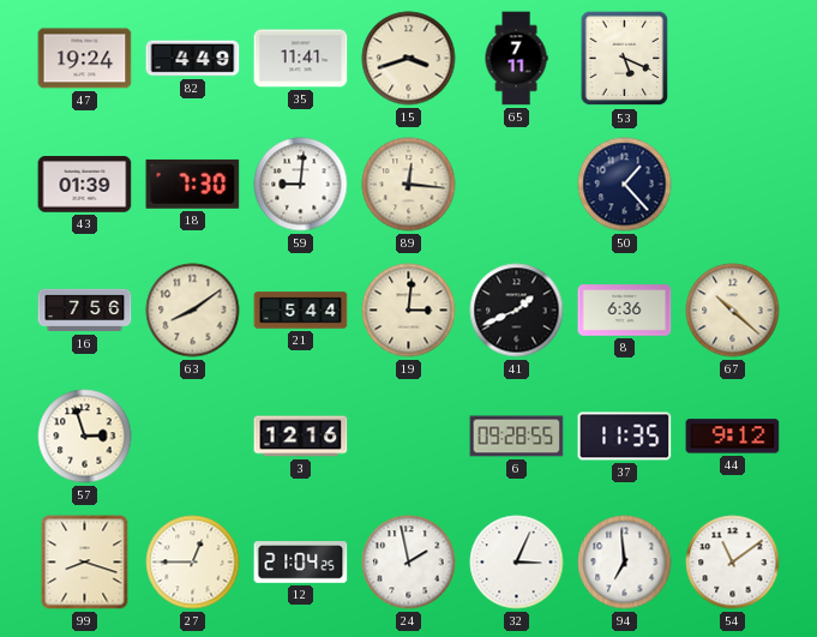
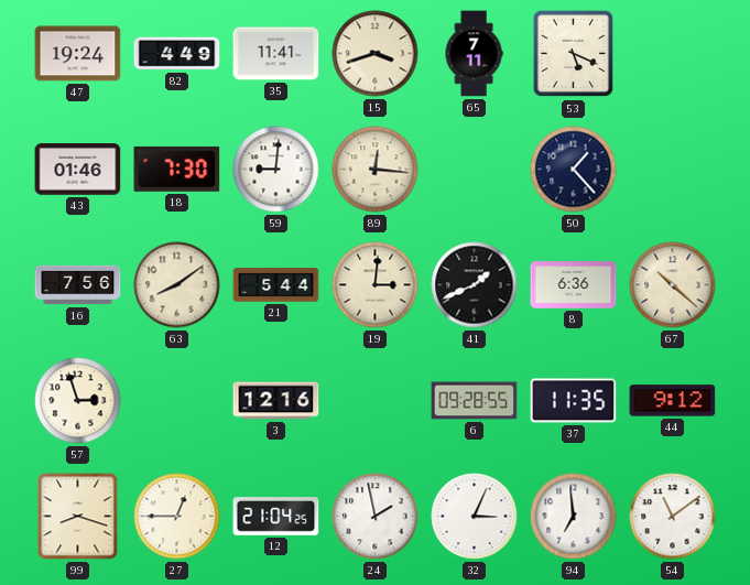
43: 01:39 -> 01:46 (78, 170)
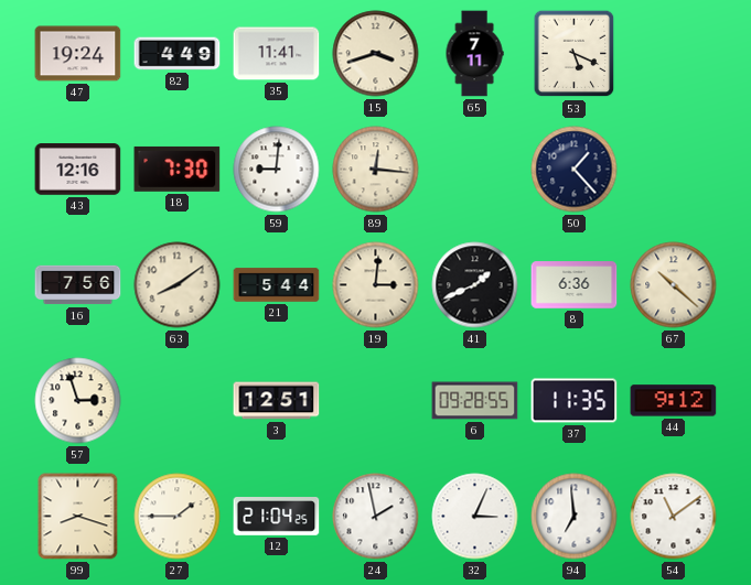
43: 01:46 -> 12:16 (78, 170)
3: 12:16 -> 12:51 (277, 401)
27: 12:45 -> 1:45 (178, 517)
